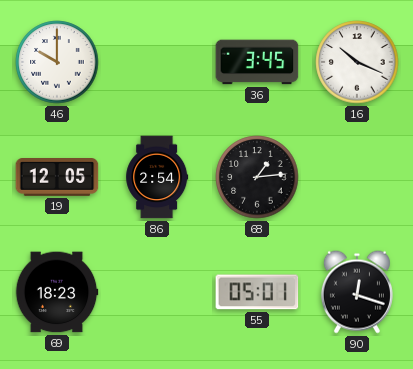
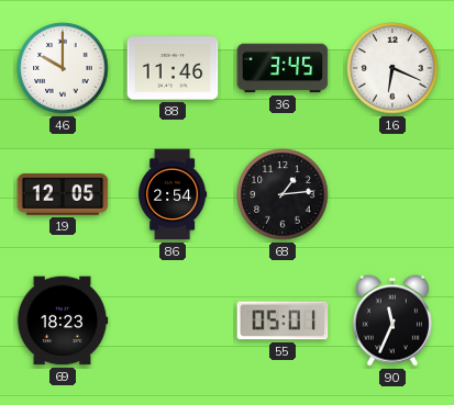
88: none -> 11:46 (173, 68)
16: 10:19 -> 6:19 (392, 68)
90: 12:18 -> 11:34 (392, 320)
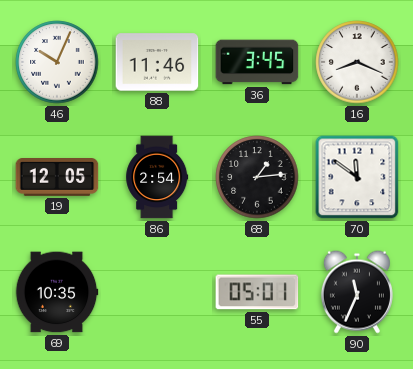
46: 10:00 -> 10:04 (57, 62)
16: 6:19 -> 8:19 (357, 62)
70: none -> 11:51 (357, 177)
69: 18:23 -> 10:35 (57, 292)
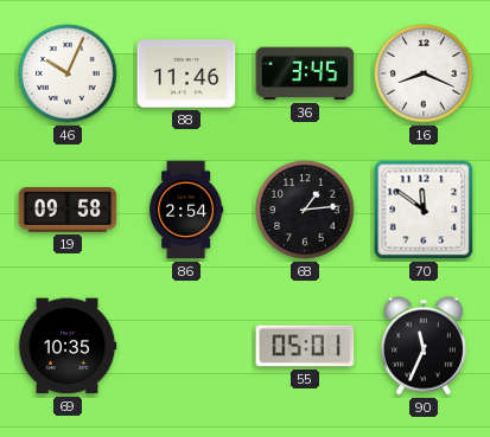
19: 12:05 -> 09:58 (68, 211)
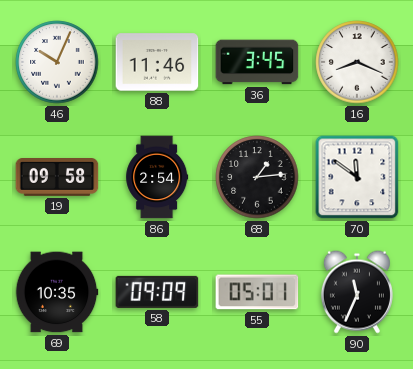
58: none -> 09:09 (157, 292)
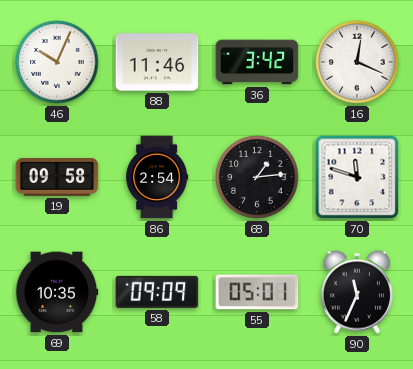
36: 3:45 -> 3:42 (257, 62)
16: 8:19 -> 12:19 (357, 62)
70: 11:51 -> 11:48 (357, 177)
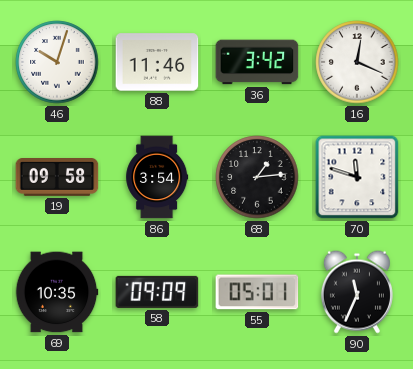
46: 10:04 -> 10:03 (57, 62)
86: 2:54 -> 3:54 (157, 177)
